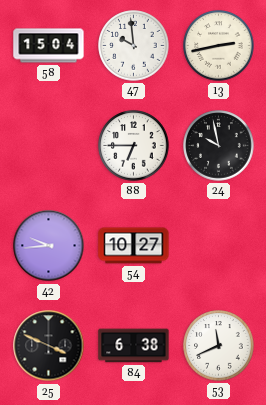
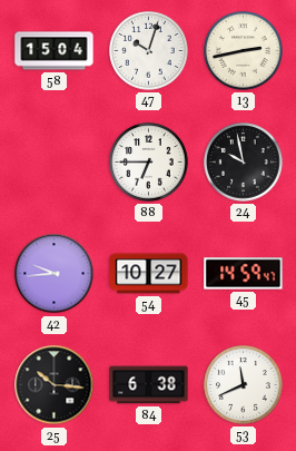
47: 9:59 -> 10:03 (149, 51)
45: none -> 14:59 (244, 274)
25: 3:49 -> 10:16 (55, 385)
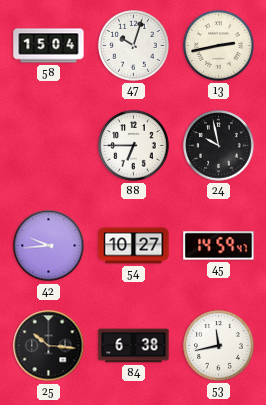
53: 11:41 -> 11:43 (219, 346)
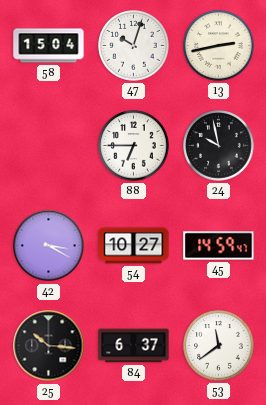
42: 9:44 -> 3:20 (49, 246)
84: 6:38 -> 6:37 (134, 346)
53: 11:43 -> 11:39 (219, 346)
